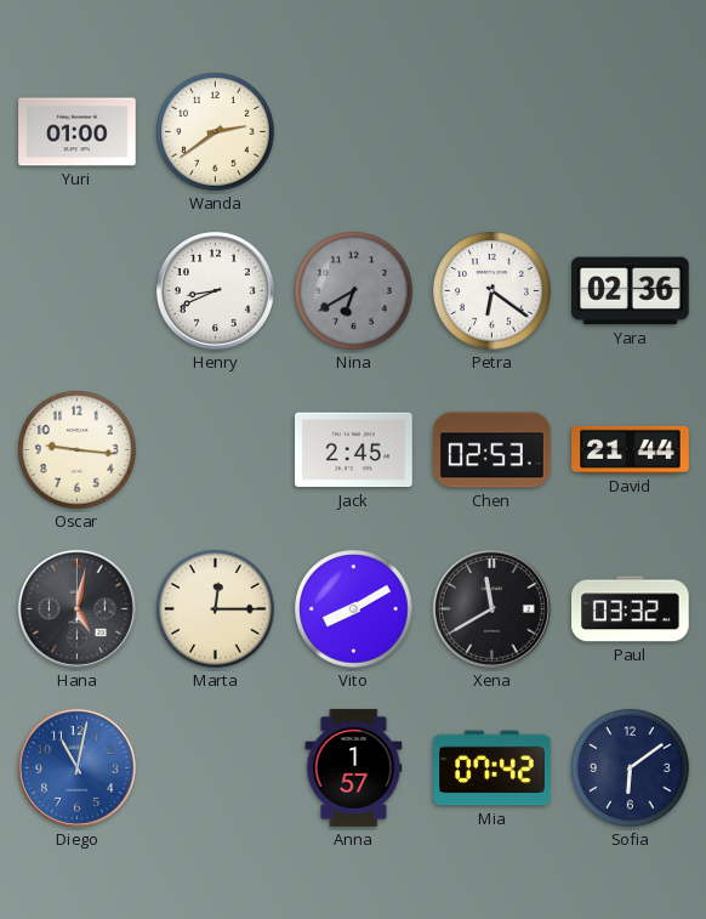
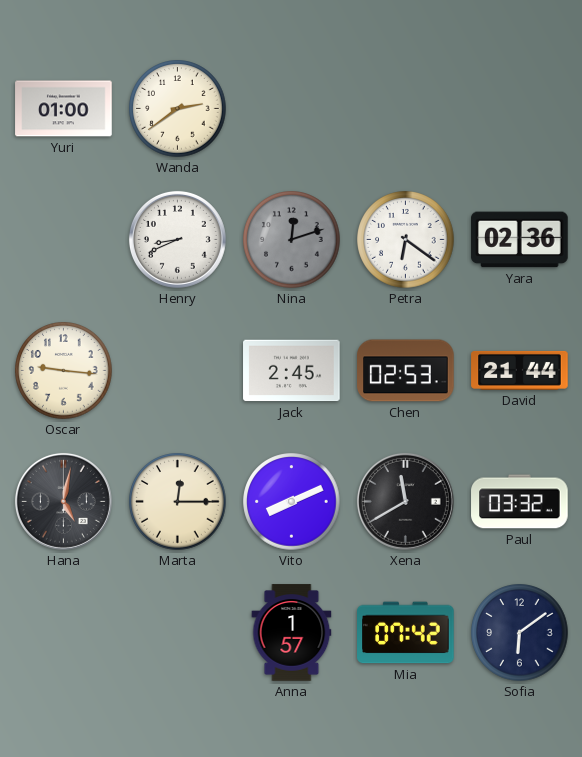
Nina: 6:40 -> 12:12 (292, 240)
Vito: 8:10 -> 8:11 (292, 502)
Diego: 11:02 -> none (76, 767)
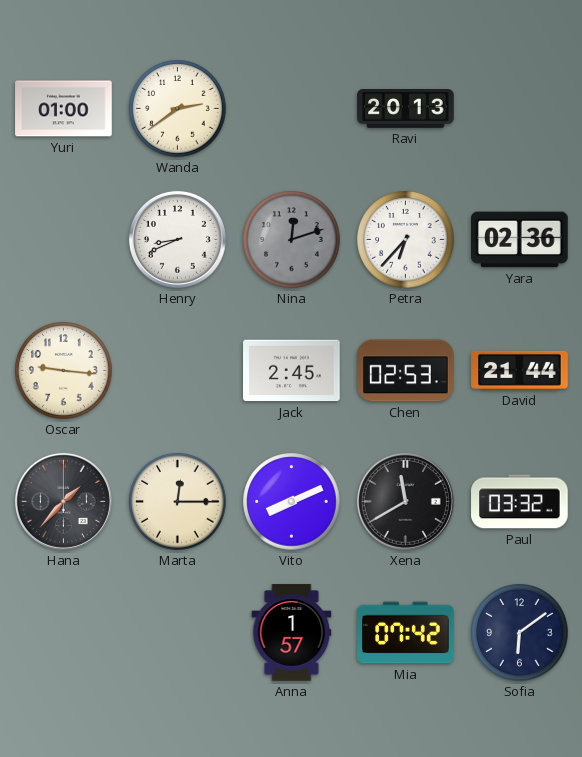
Ravi: none -> 20:13 (406, 109)
Petra: 6:21 -> 6:37 (406, 240)
Hana: 5:02 -> 1:37 (63, 501)
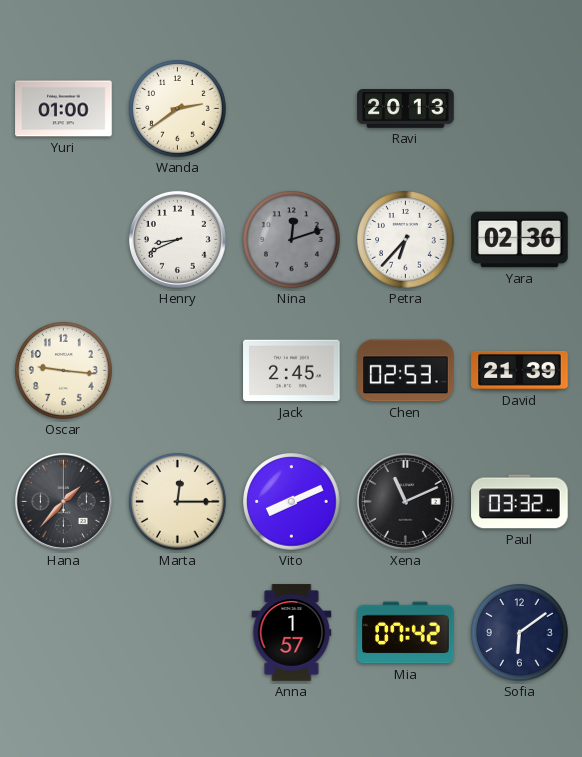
David: 21:44 -> 21:39 (520, 370)
Xena: 11:40 -> 11:11 (405, 501)
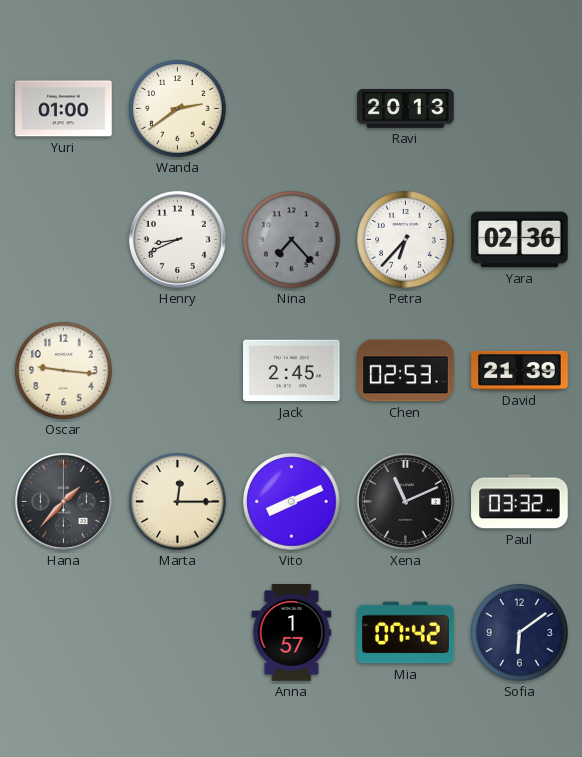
Nina: 12:12 -> 7:23 (292, 240)
